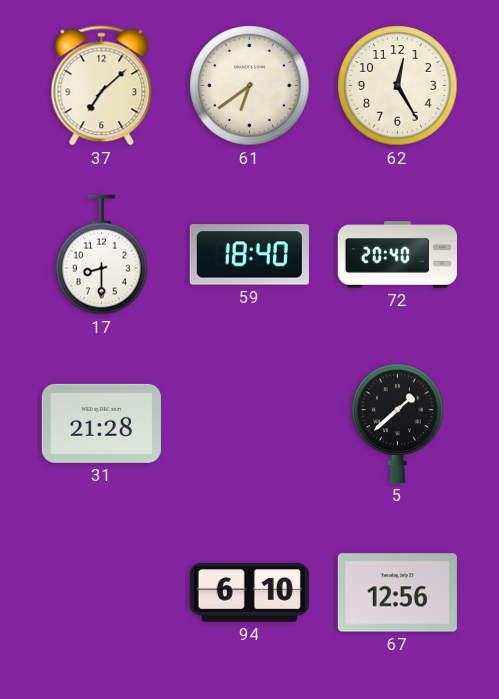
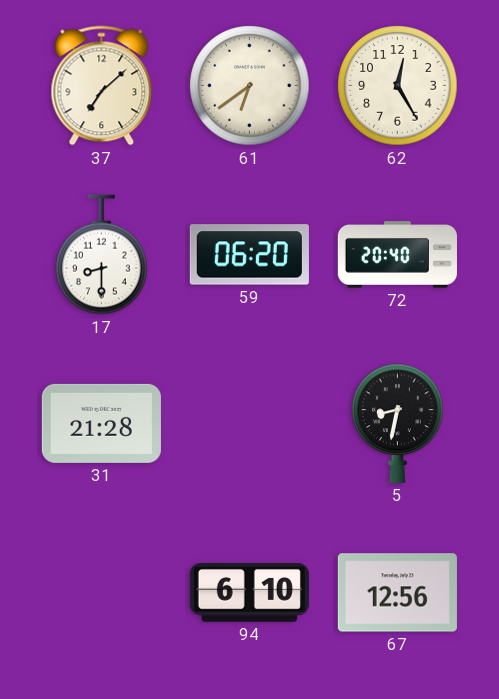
59: 18:40 -> 06:20 (249, 255)
5: 1:38 -> 8:32 (398, 423)
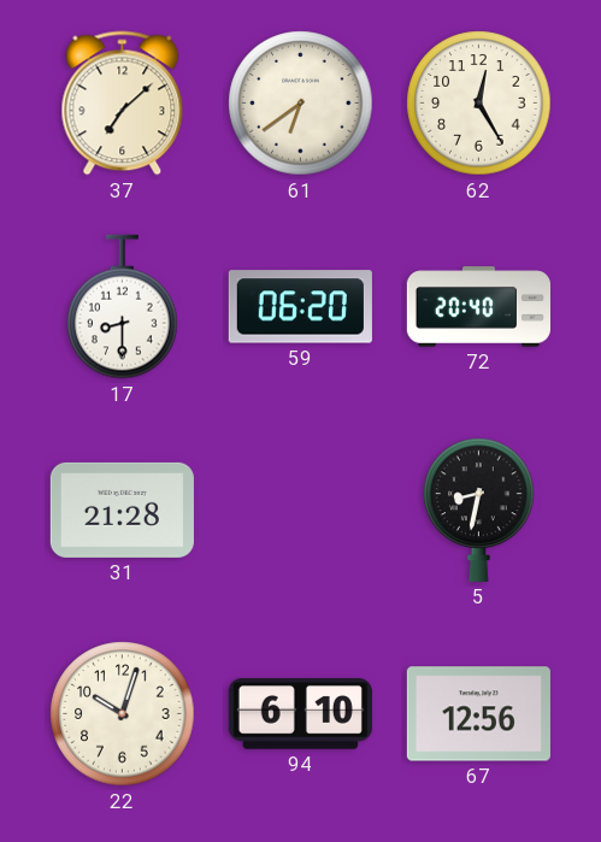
22: none -> 10:03 (123, 714)
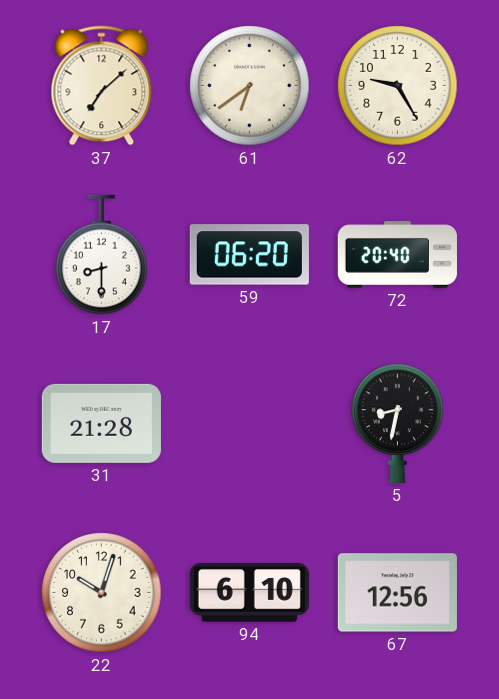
62: 12:25 -> 9:25 (398, 86)
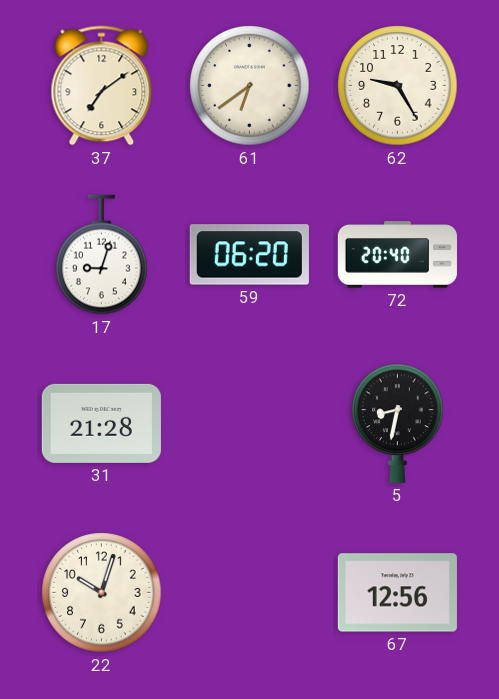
37: 7:08 -> 7:09 (102, 86)
17: 8:30 -> 9:03 (102, 255)
94: 6:10 -> none (249, 593)
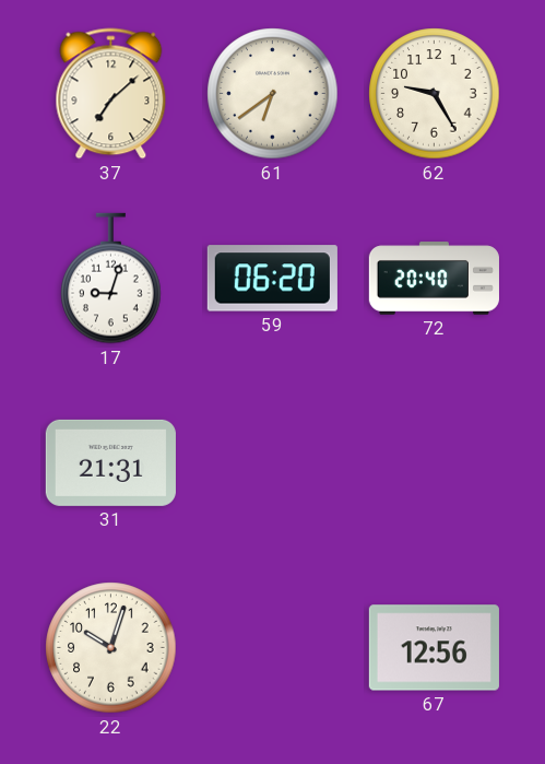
37: 7:09 -> 7:08 (111, 94)
31: 21:28 -> 21:31 (110, 462)
5: 8:32 -> none (398, 423)
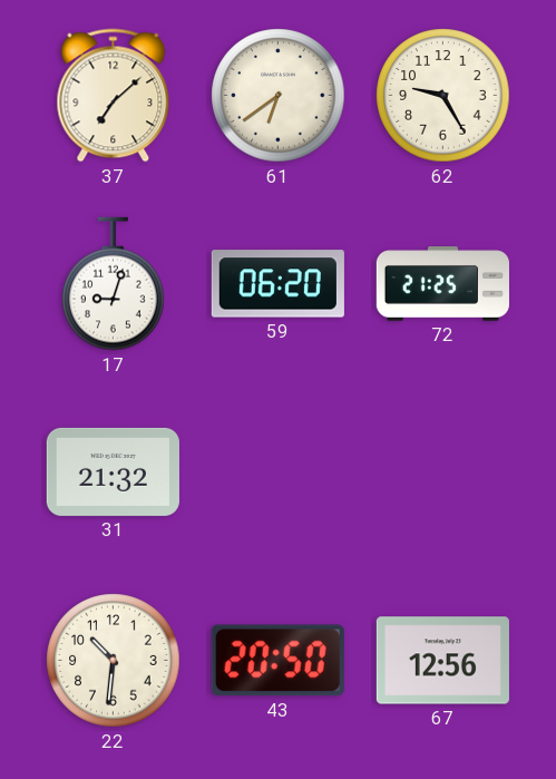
72: 20:40 -> 21:25 (442, 284)
31: 21:31 -> 21:32 (113, 471)
22: 10:03 -> 10:31 (114, 661)
43: none -> 20:50 (277, 661)
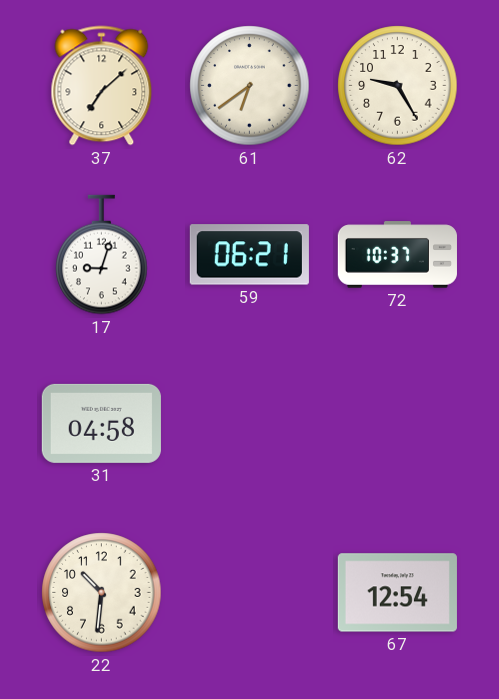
59: 06:20 -> 06:21 (249, 255)
72: 21:25 -> 10:37 (397, 255)
31: 21:32 -> 04:58 (101, 423)
43: 20:50 -> none (277, 661)
67: 12:56 -> 12:54 (397, 593)
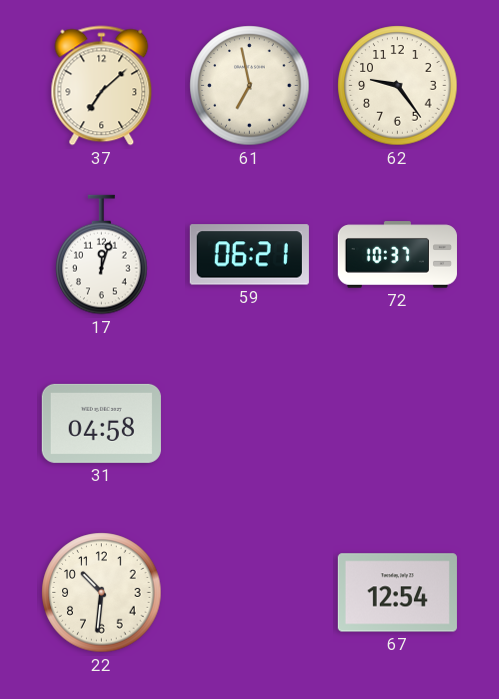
61: 6:39 -> 6:58 (250, 86)
62: 9:25 -> 9:24 (398, 86)
17: 9:03 -> 12:03 (102, 255)
